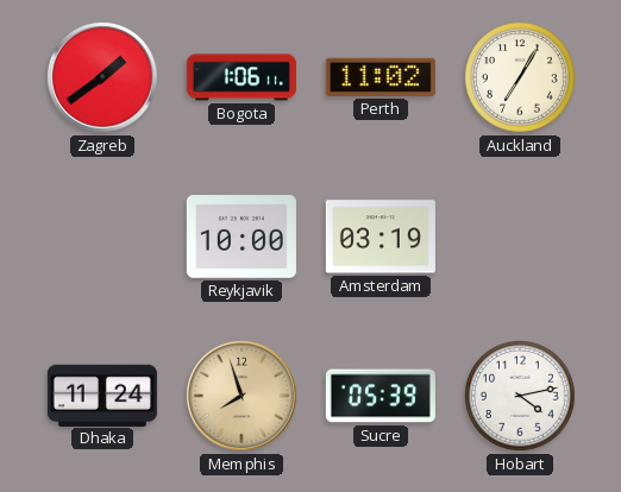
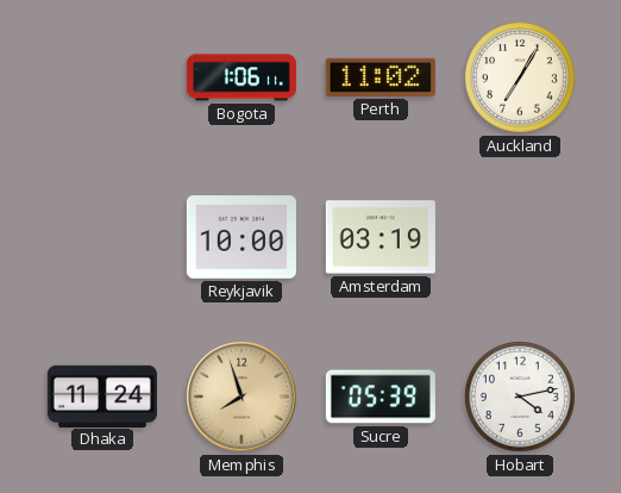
Zagreb: 1:39 -> none (102, 77)
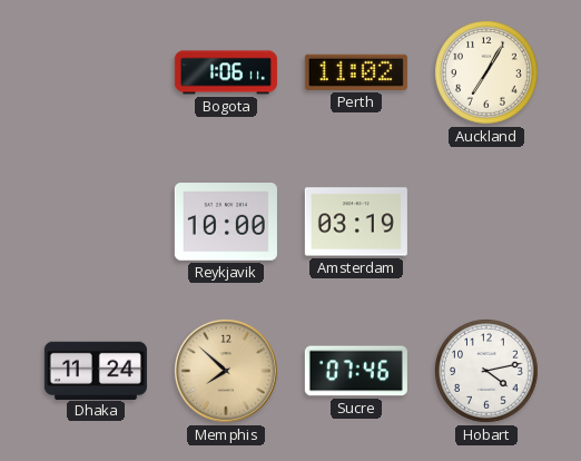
Memphis: 7:57 -> 7:52 (226, 371)
Sucre: 05:39 -> 07:46 (356, 371)
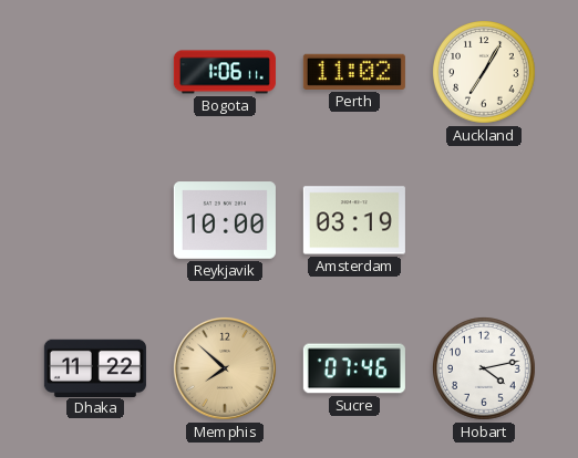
Dhaka: 11:24 -> 11:22 (95, 367)
